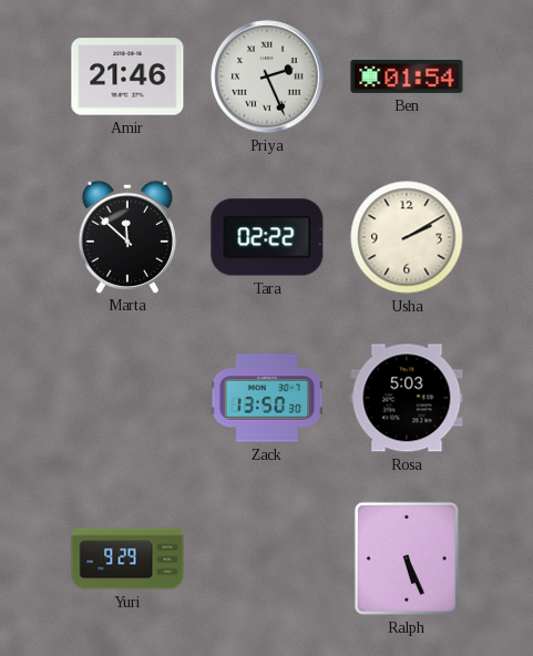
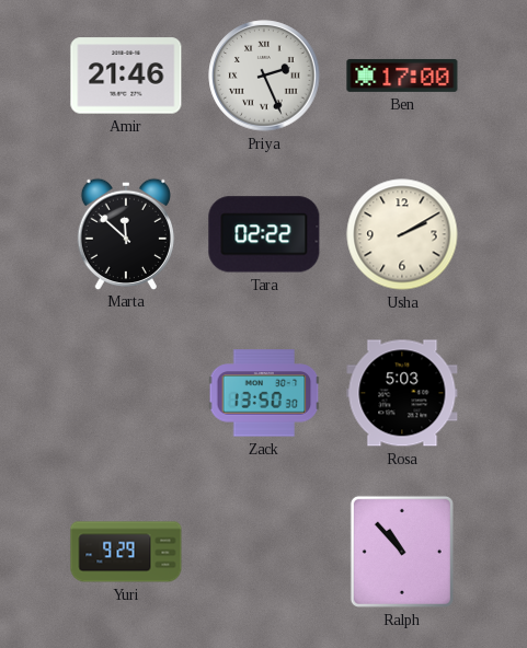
Ben: 01:54 -> 17:00 (402, 76)
Ralph: 5:26 -> 10:53 (402, 552)
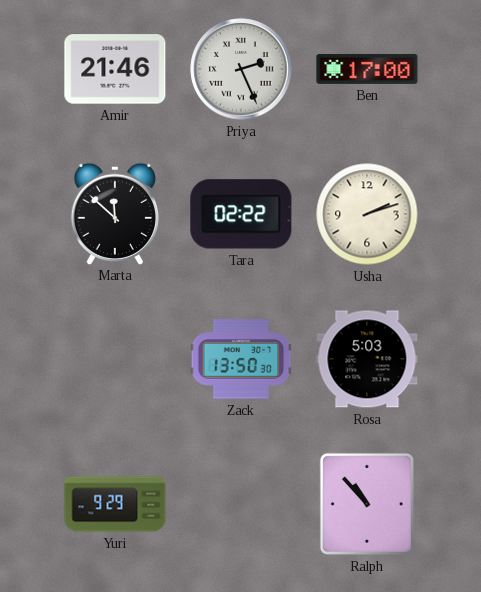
Usha: 2:10 -> 2:12 (367, 214)
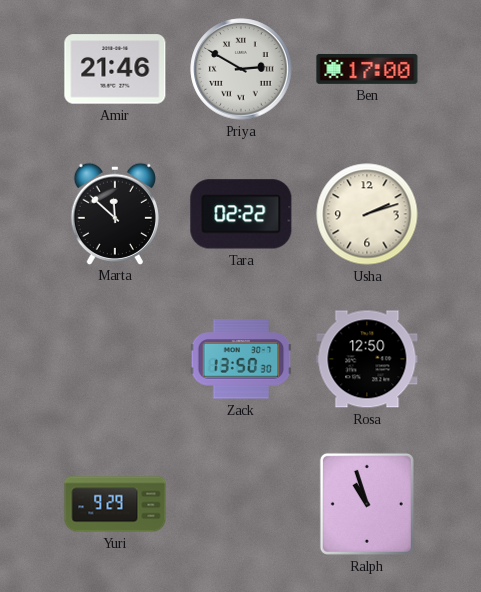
Priya: 2:26 -> 2:50 (241, 69)
Rosa: 5:03 -> 12:50 (367, 359)
Ralph: 10:53 -> 10:57 (367, 504)
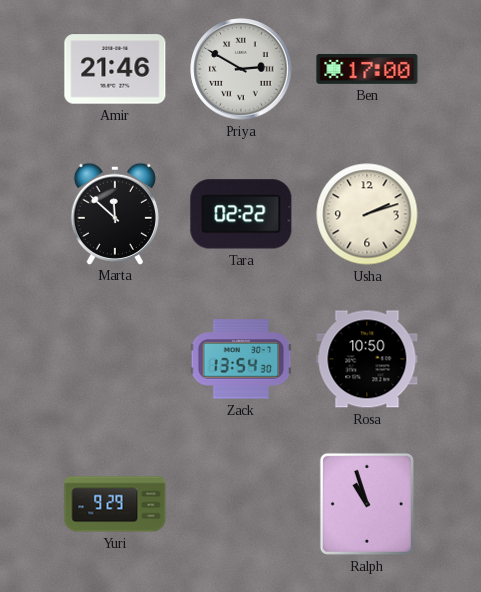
Zack: 13:50 -> 13:54 (241, 359)
Rosa: 12:50 -> 10:50 (367, 359)
